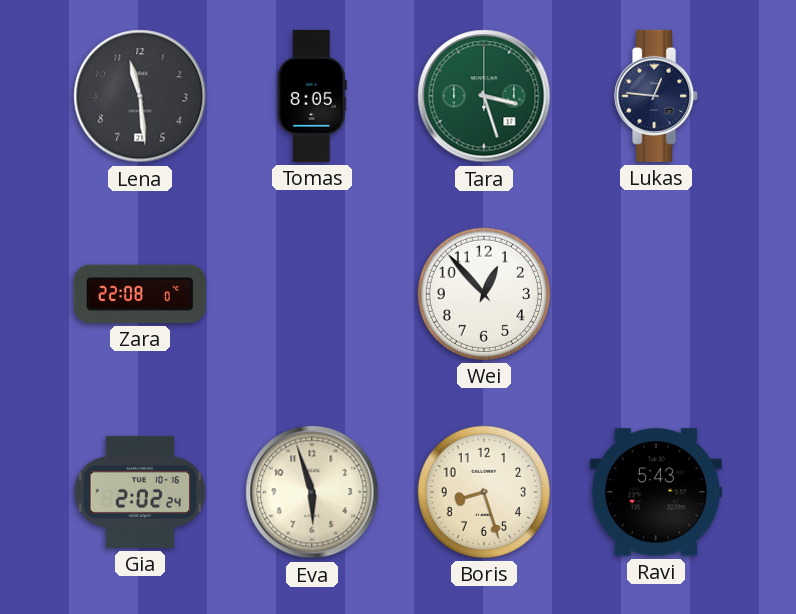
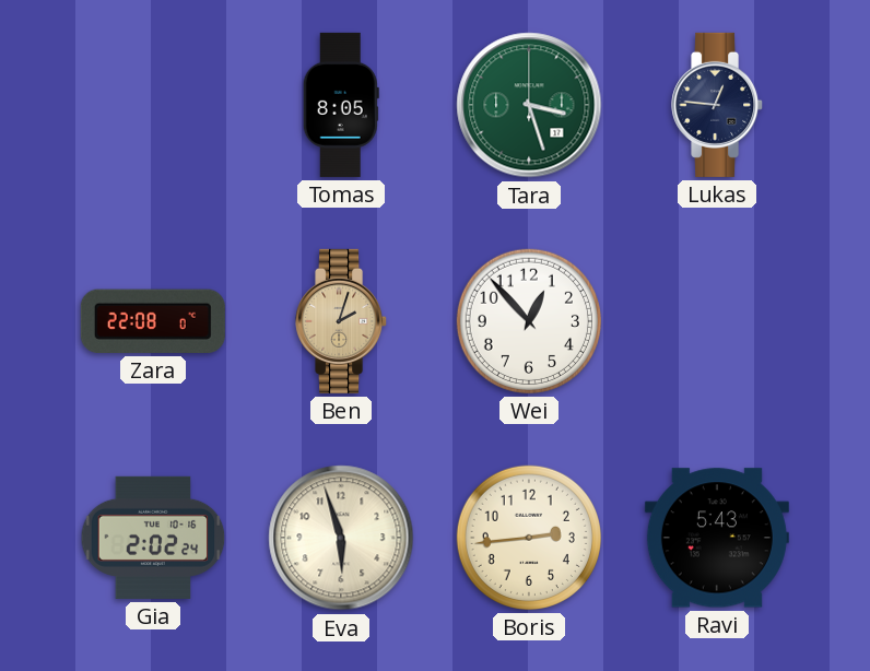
Lena: 11:29 -> none (140, 96)
Ben: none -> 2:03 (342, 321)
Boris: 8:27 -> 2:44 (529, 538)
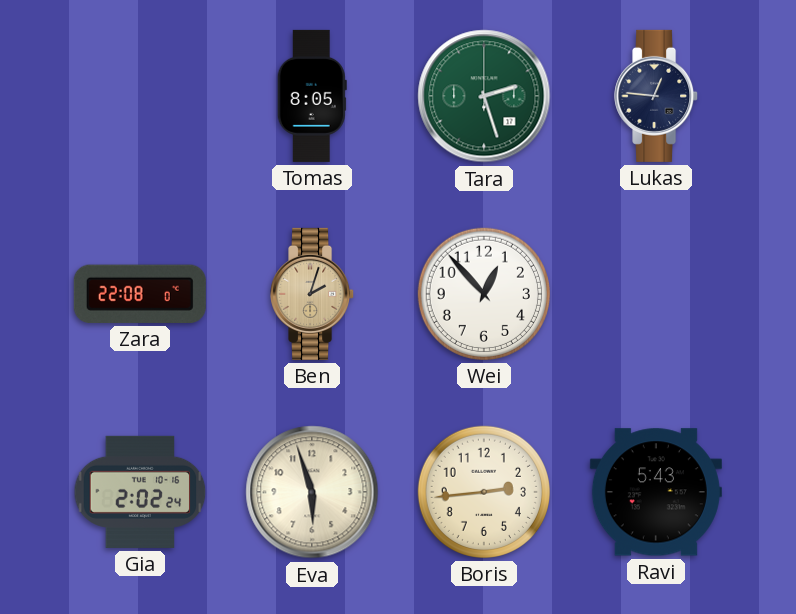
Tara: 3:27 -> 2:27 (484, 96)
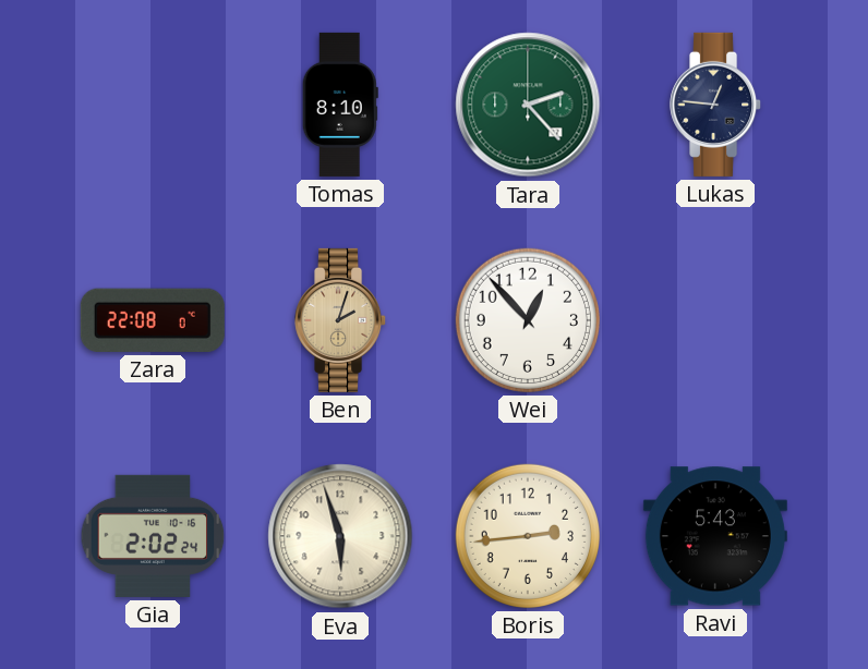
Tomas: 8:05 -> 8:10 (340, 105)
Tara: 2:27 -> 2:23 (528, 105)
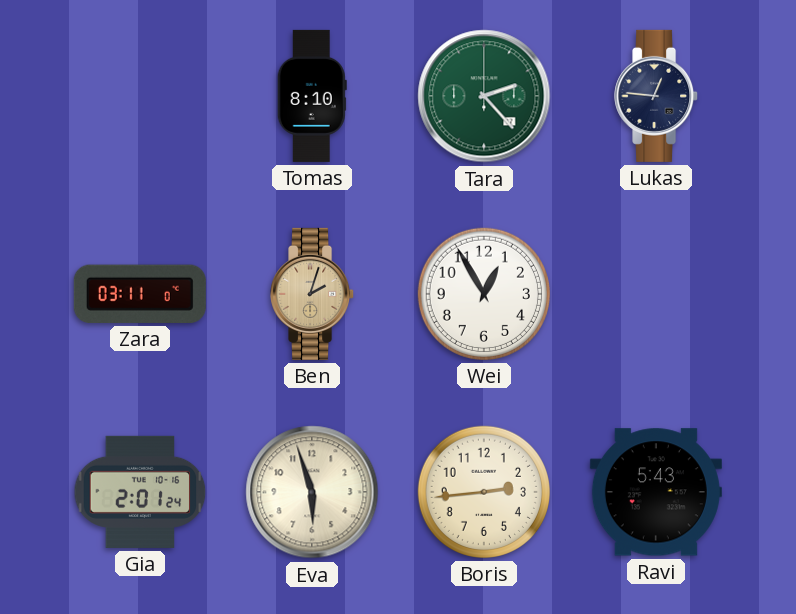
Zara: 22:08 -> 03:11 (140, 294)
Wei: 12:53 -> 12:55 (484, 294)
Gia: 2:02 -> 2:01 (140, 492)
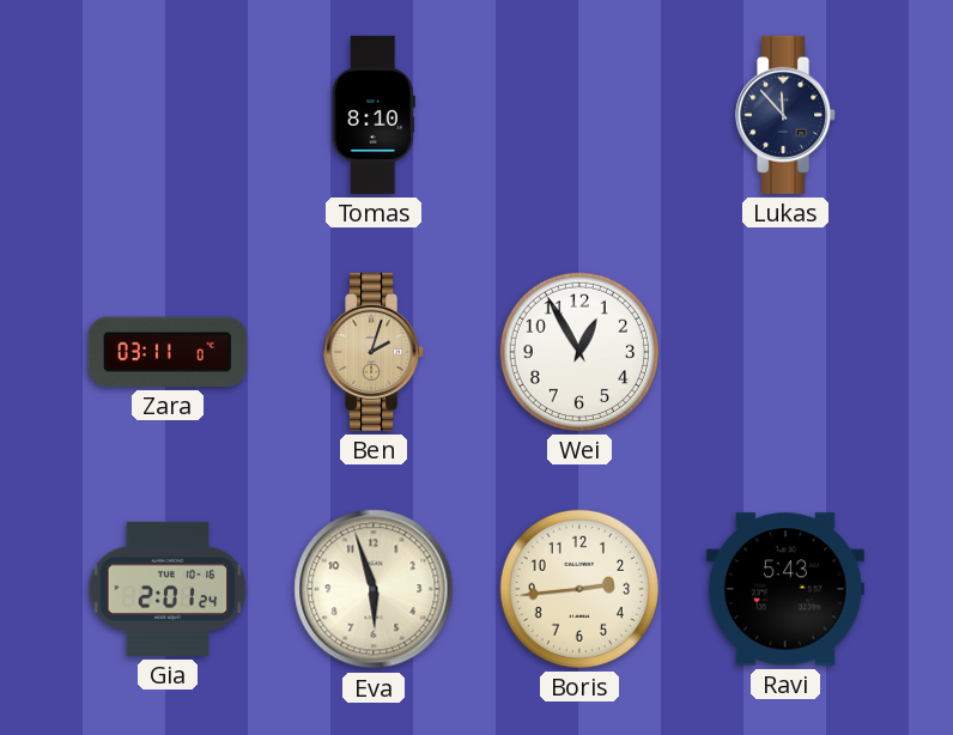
Tara: 2:23 -> none (484, 96)
Lukas: 12:46 -> 11:53 (787, 115)
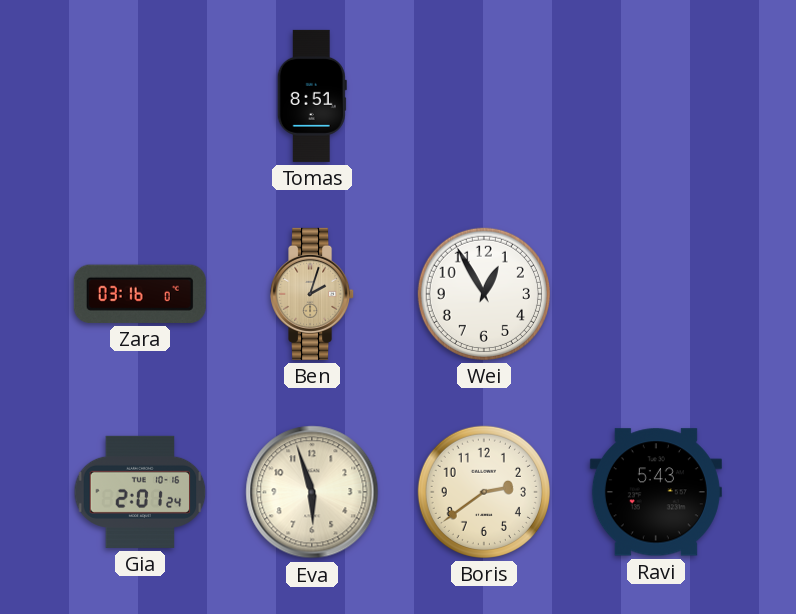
Tomas: 8:10 -> 8:51 (312, 96)
Lukas: 11:53 -> none (787, 115)
Zara: 03:11 -> 03:16 (140, 294)
Boris: 2:44 -> 2:39 (484, 492)
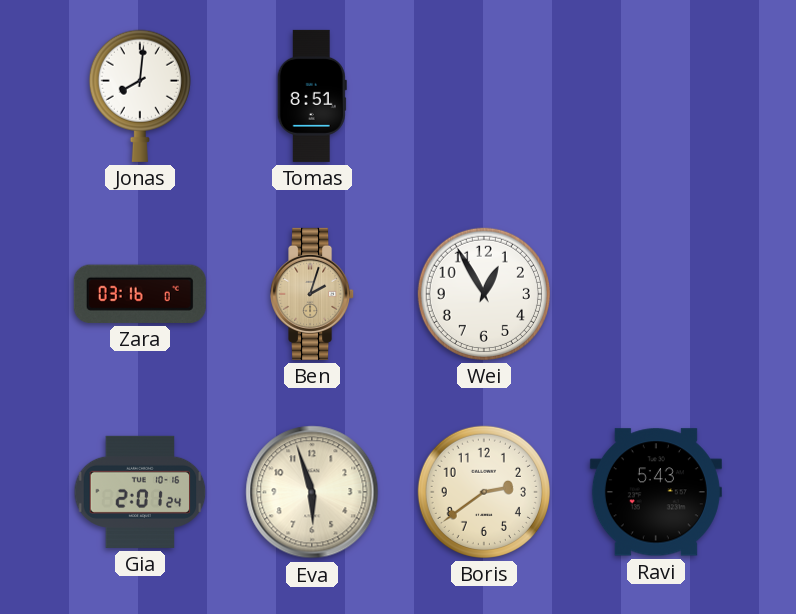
Jonas: none -> 8:01 (140, 96)
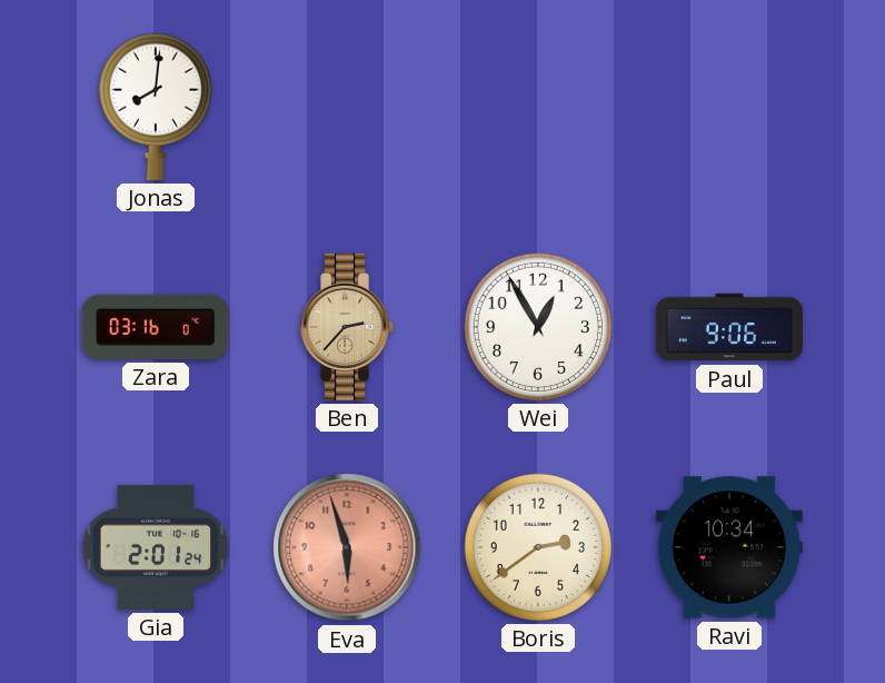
Tomas: 8:51 -> none (312, 96)
Ben: 2:03 -> 2:37 (348, 327)
Paul: none -> 9:06 (729, 327)
Eva dial: cream -> salmon (347, 547)
Ravi: 5:43 -> 10:34 (729, 547)
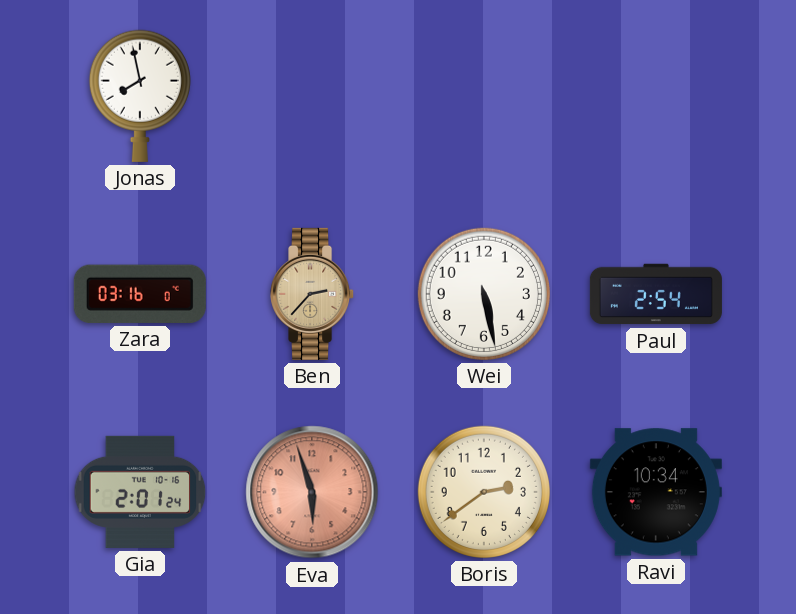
Jonas: 8:01 -> 7:58 (140, 96)
Wei: 12:55 -> 5:28 (484, 294)
Paul: 9:06 -> 2:54 (656, 294)
